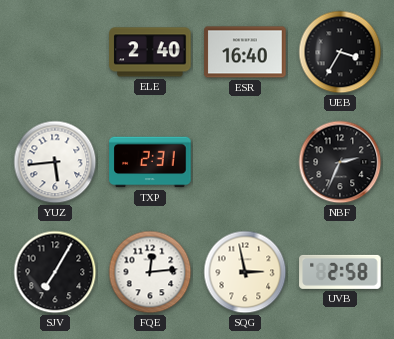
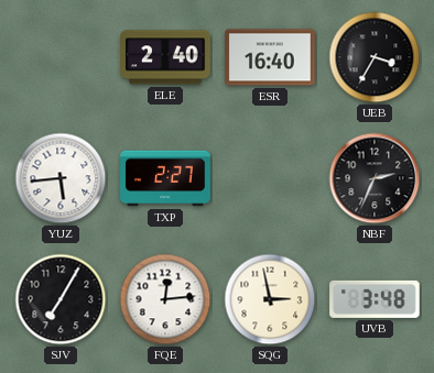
TXP: 2:31 -> 2:27 (165, 178)
UVB: 2:58 -> 3:48 (375, 299)
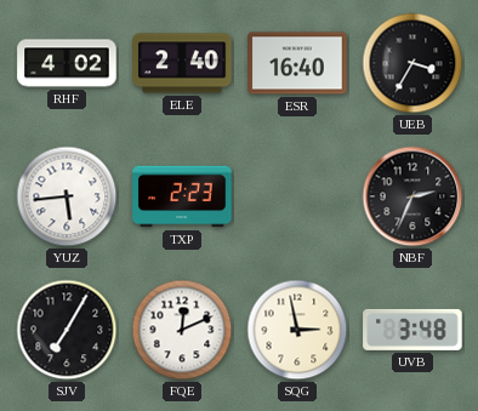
RHF: none -> 4:02 (67, 63)
TXP: 2:27 -> 2:23 (182, 196)
FQE: 12:14 -> 12:11 (182, 330)
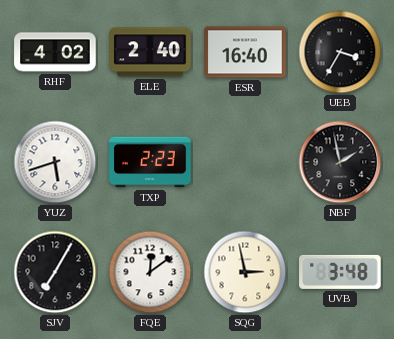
YUZ: 5:44 -> 5:42 (55, 162)
NBF: 2:34 -> 1:58 (340, 162)
FQE: 12:11 -> 12:09 (150, 272)
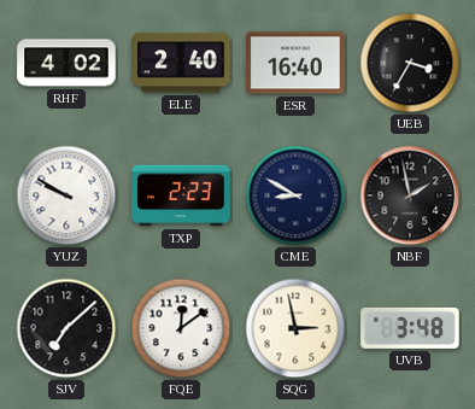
YUZ: 5:42 -> 9:50 (66, 195)
CME: none -> 8:50 (295, 195)
SJV: 7:05 -> 7:08 (66, 328)
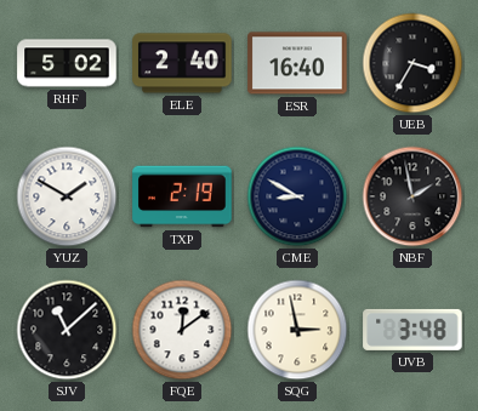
RHF: 4:02 -> 5:02 (67, 63)
YUZ: 9:50 -> 1:50 (67, 196)
TXP: 2:23 -> 2:19 (182, 196)
SJV: 7:08 -> 11:08 (67, 330)
